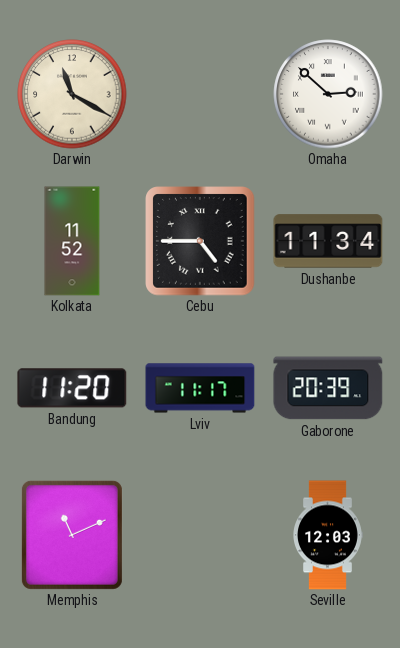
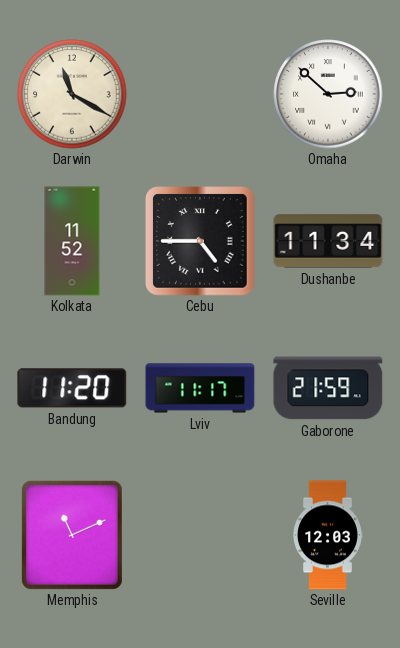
Gaborone: 20:39 -> 21:59 (328, 388)
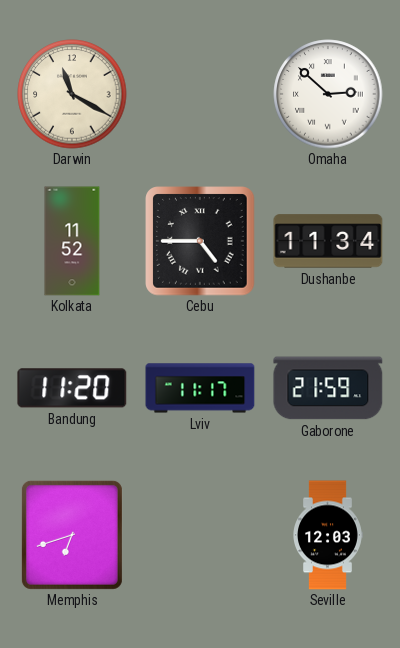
Memphis: 11:11 -> 6:42 (72, 535)
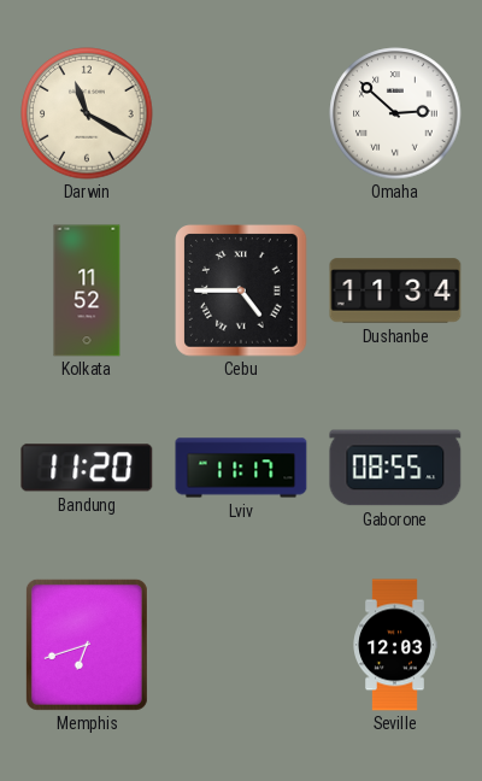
Gaborone: 21:59 -> 08:55 (395, 468)
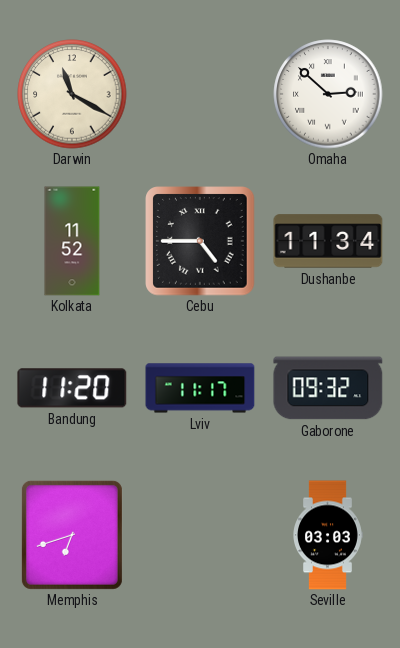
Gaborone: 08:55 -> 09:32 (328, 388)
Seville: 12:03 -> 03:03 (328, 535)
